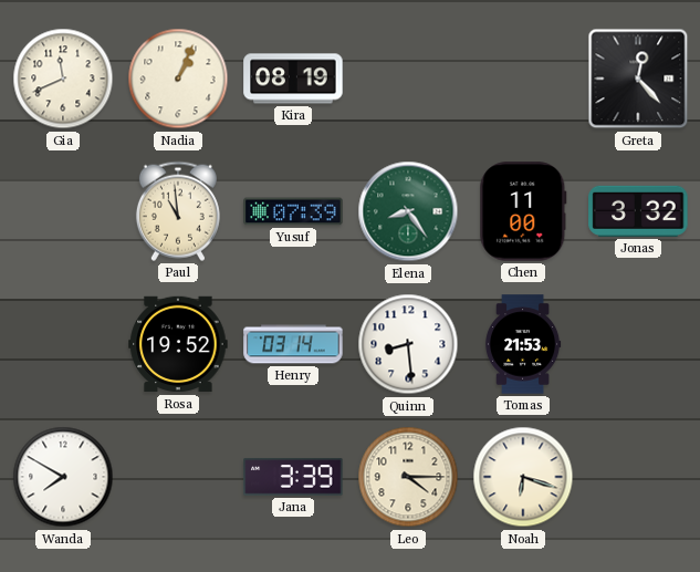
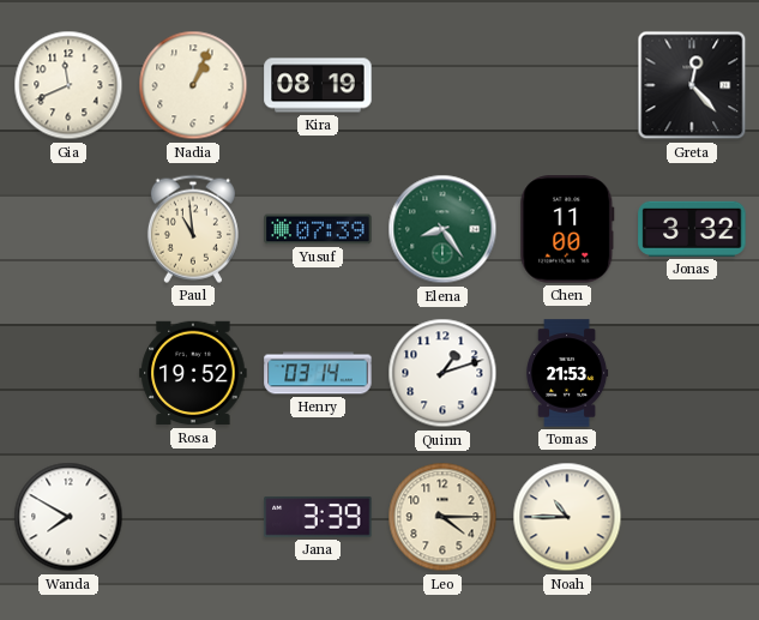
Quinn: 8:29 -> 1:12 (442, 373)
Noah: 6:18 -> 10:45 (567, 517)
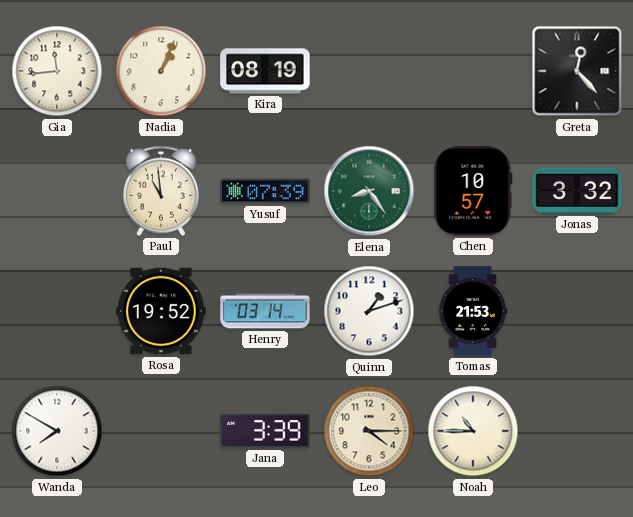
Gia: 11:41 -> 11:44 (57, 71)
Chen: 11:00 -> 10:57 (473, 191)
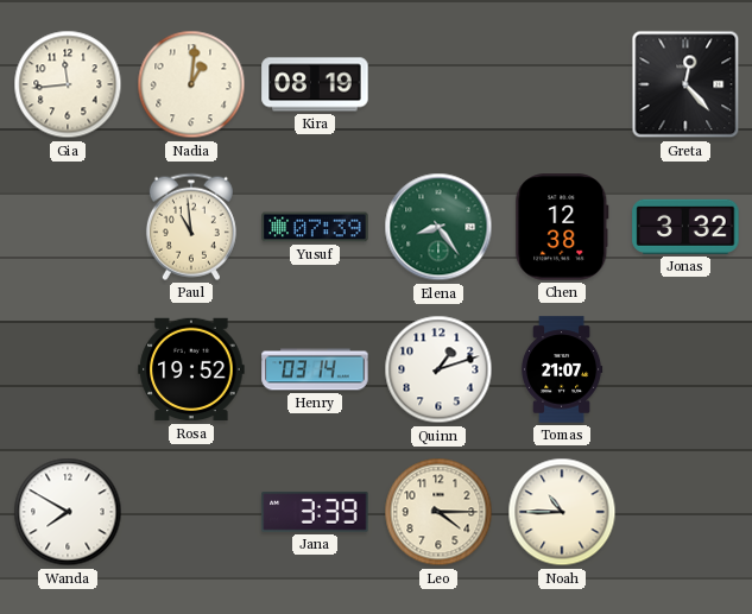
Nadia: 1:04 -> 1:01 (191, 84)
Chen: 10:57 -> 12:38 (562, 227)
Tomas: 21:53 -> 21:07 (562, 369)
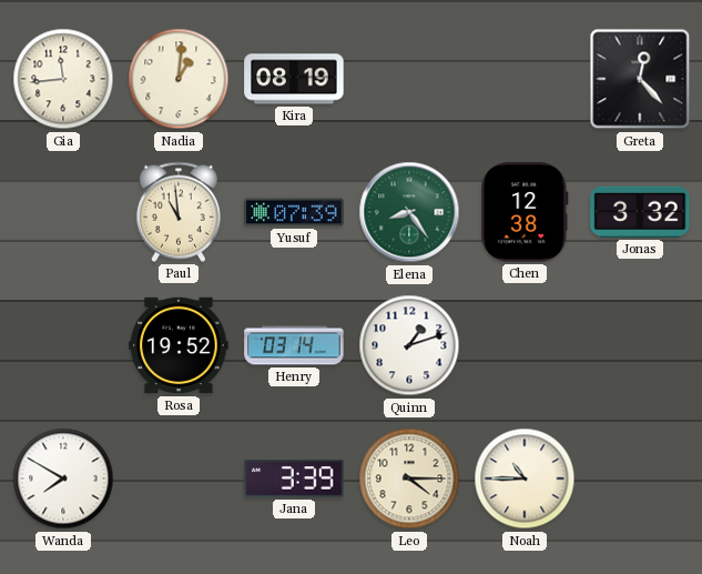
Tomas: 21:07 -> none (562, 369)
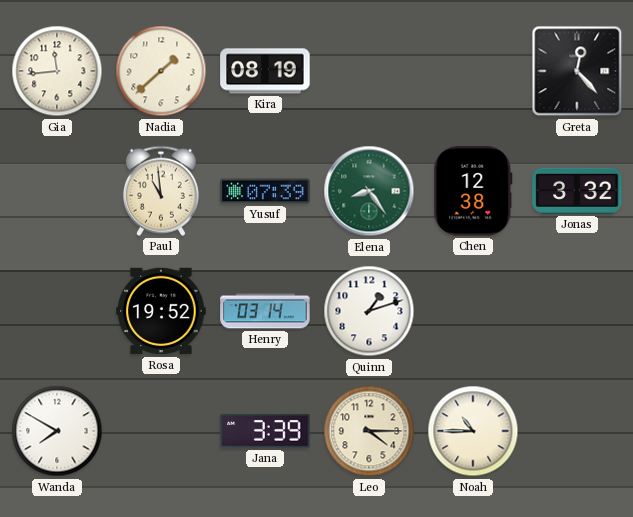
Nadia: 1:01 -> 1:38 (161, 71)
